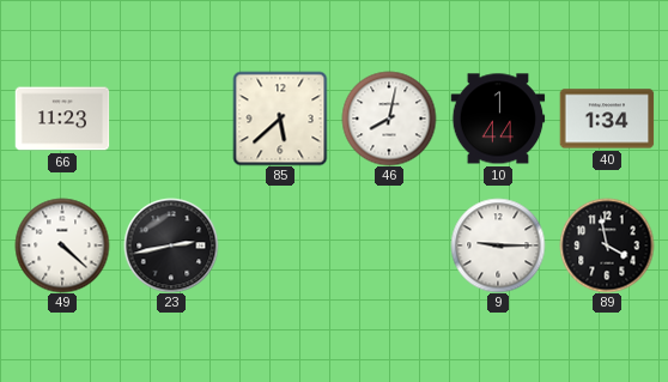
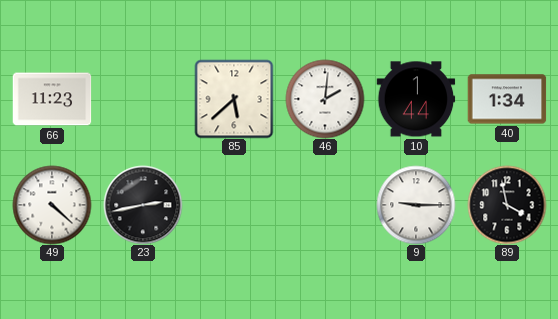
46: 8:02 -> 2:01 (325, 99)
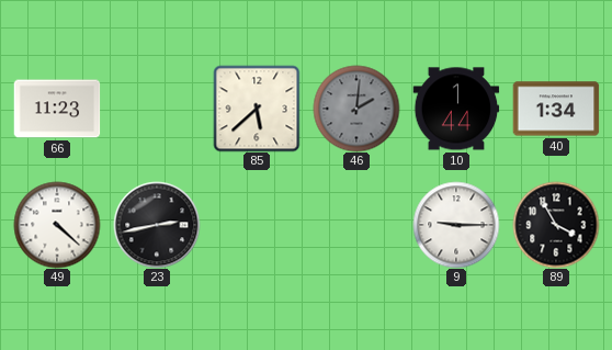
46 dial: white -> grey (356, 109)
89: 3:58 -> 3:55 (556, 225)
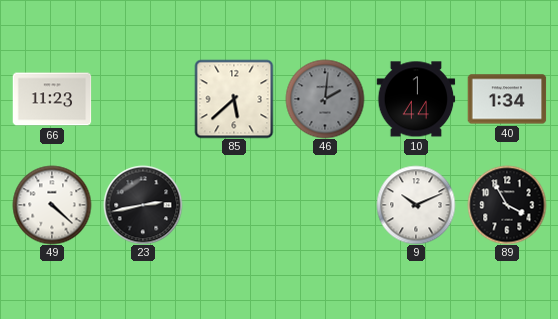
9: 9:15 -> 10:11 (416, 205)
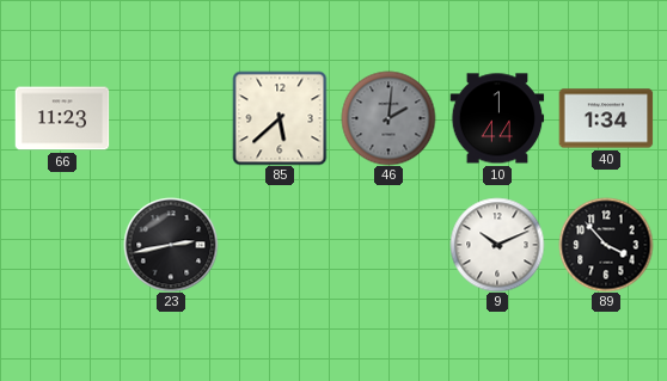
49: 4:22 -> none (52, 205)
89: 3:55 -> 3:53 (606, 245)
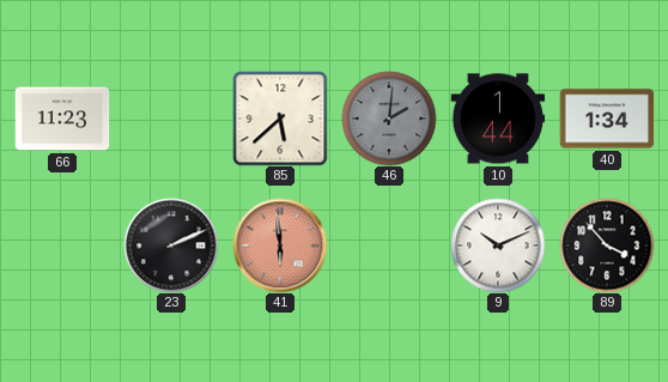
23: 2:43 -> 2:11 (171, 245)
41: none -> 5:59 (280, 245)
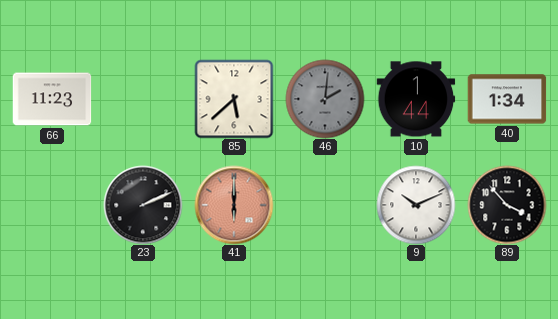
41: 5:59 -> 6:00 (234, 205)
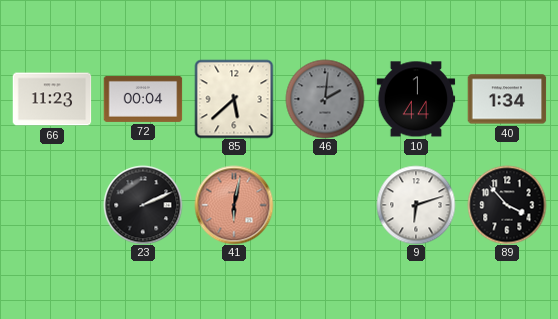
72: none -> 00:04 (143, 99)
41: 6:00 -> 6:02 (234, 205)
9: 10:11 -> 6:12 (416, 205)
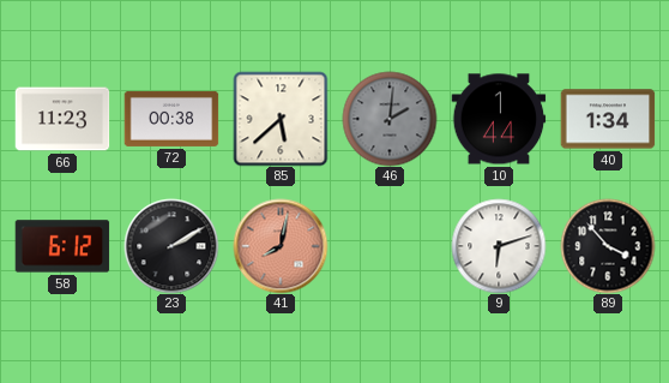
72: 00:04 -> 00:38 (171, 119)
58: none -> 6:12 (62, 246)
23: 2:11 -> 2:10 (171, 246)
41: 6:02 -> 8:02 (281, 246)
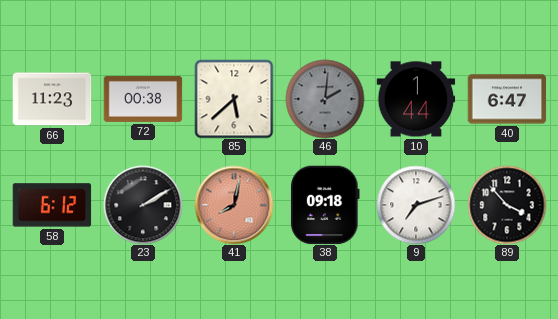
40: 1:34 -> 6:47 (507, 99)
38: none -> 09:18 (326, 205)
9: 6:12 -> 7:12 (416, 205)
